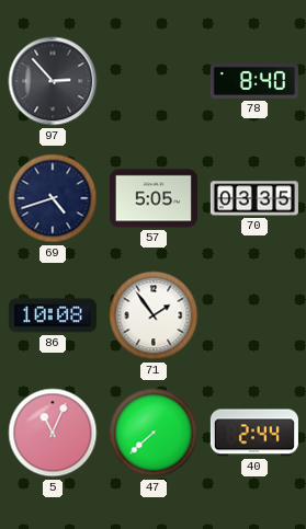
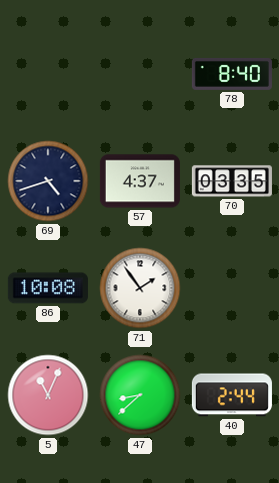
97: 2:53 -> none (53, 81)
57: 5:05 -> 4:37 (140, 181)
47: 7:38 -> 8:38 (140, 395)
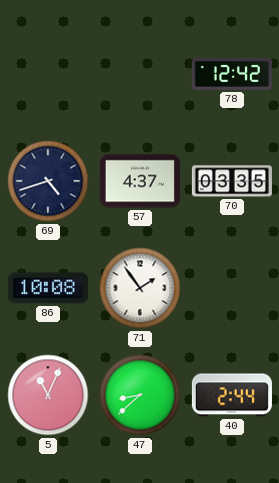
78: 8:40 -> 12:42 (232, 74)
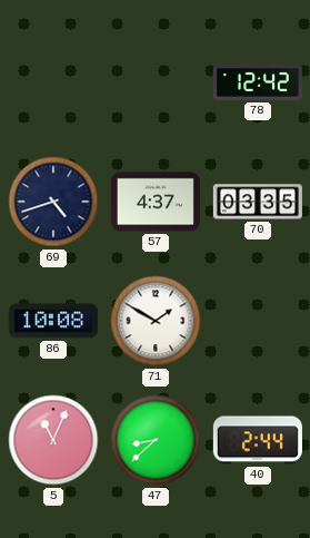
71: 1:54 -> 1:50 (156, 321)
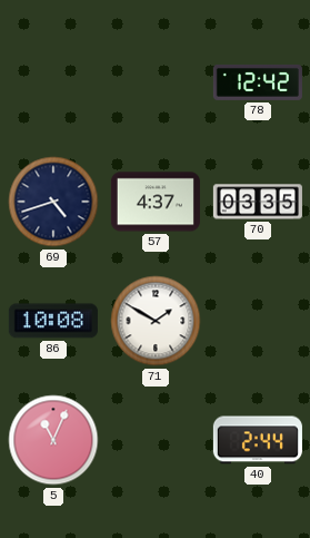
47: 8:38 -> none (156, 440)
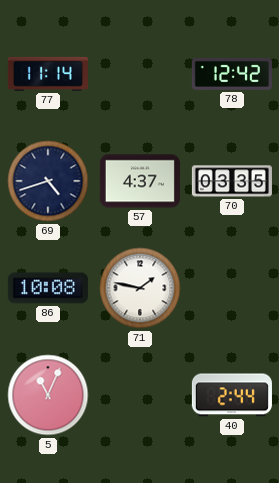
77: none -> 11:14 (48, 74)
71: 1:50 -> 1:47 (140, 288)
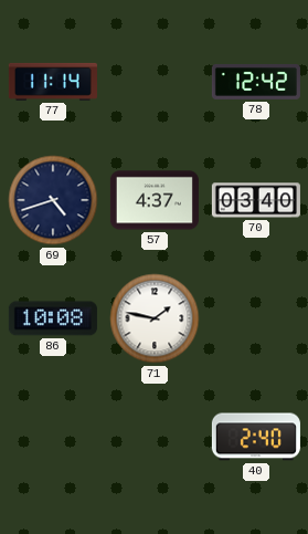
70: 03:35 -> 03:40 (256, 200)
5: 11:04 -> none (48, 395)
40: 2:44 -> 2:40 (256, 437)
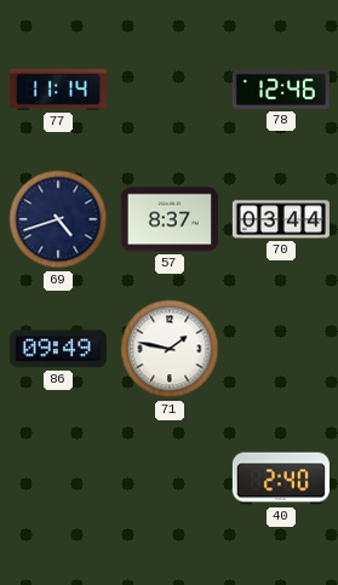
78: 12:42 -> 12:46 (281, 90)
57: 4:37 -> 8:37 (170, 219)
70: 03:40 -> 03:44 (281, 219)
86: 10:08 -> 09:49 (58, 349)
